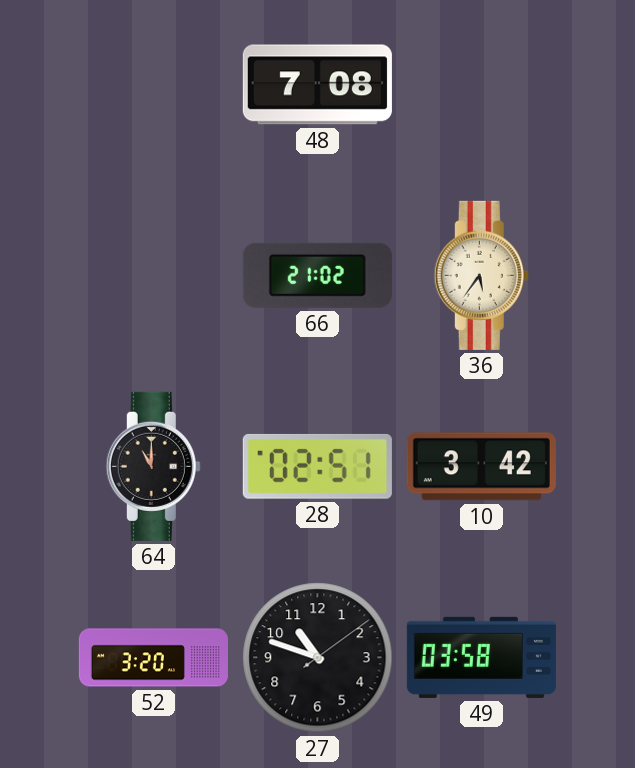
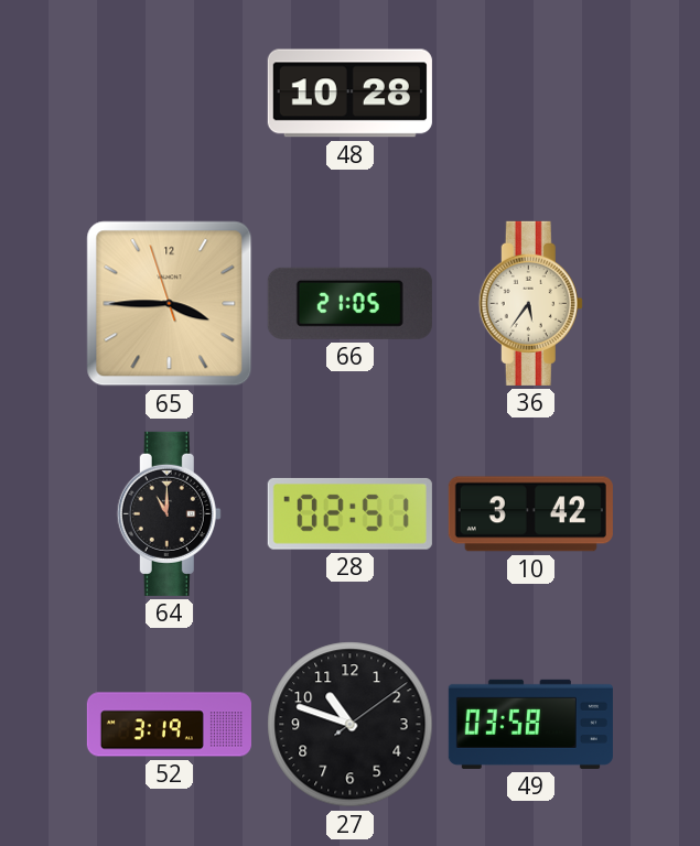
48: 7:08 -> 10:28 (349, 94)
65: none -> 3:44 (170, 304)
66: 21:02 -> 21:05 (349, 303)
52: 3:20 -> 3:19 (169, 725)
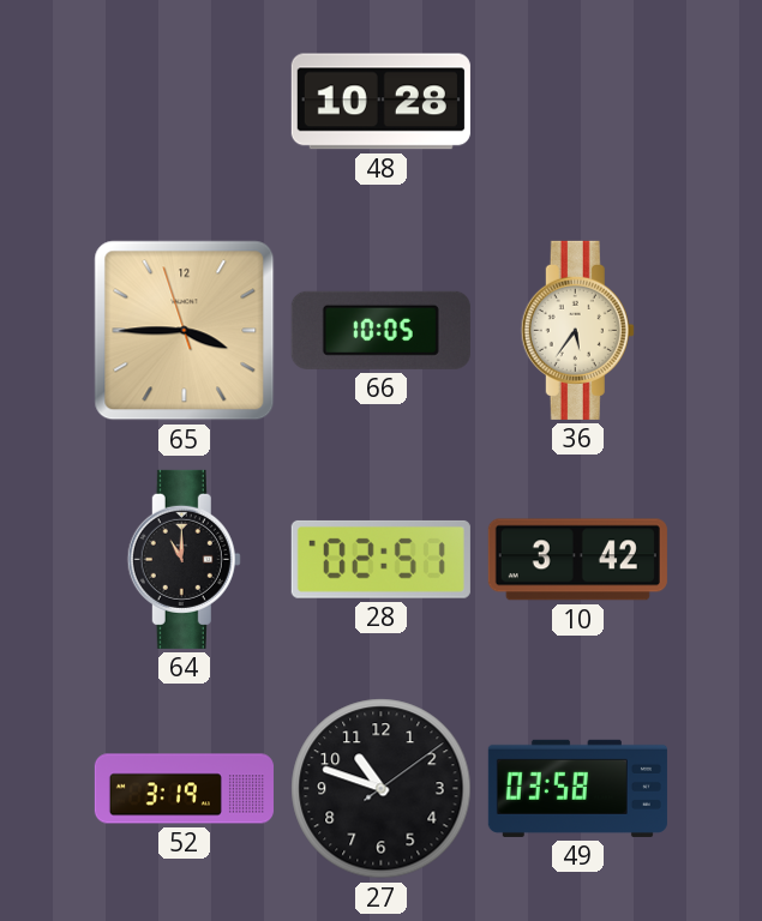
66: 21:05 -> 10:05 (380, 330)
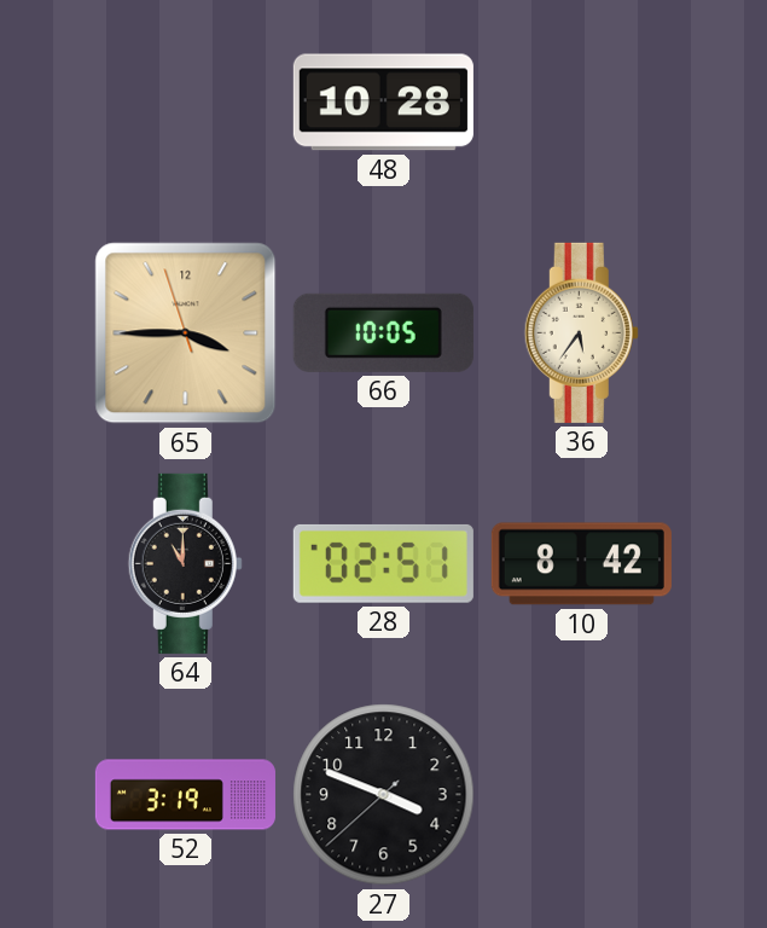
10: 3:42 -> 8:42 (581, 564)
27: 10:48 -> 3:48 (384, 795)
49: 03:58 -> none (577, 788)
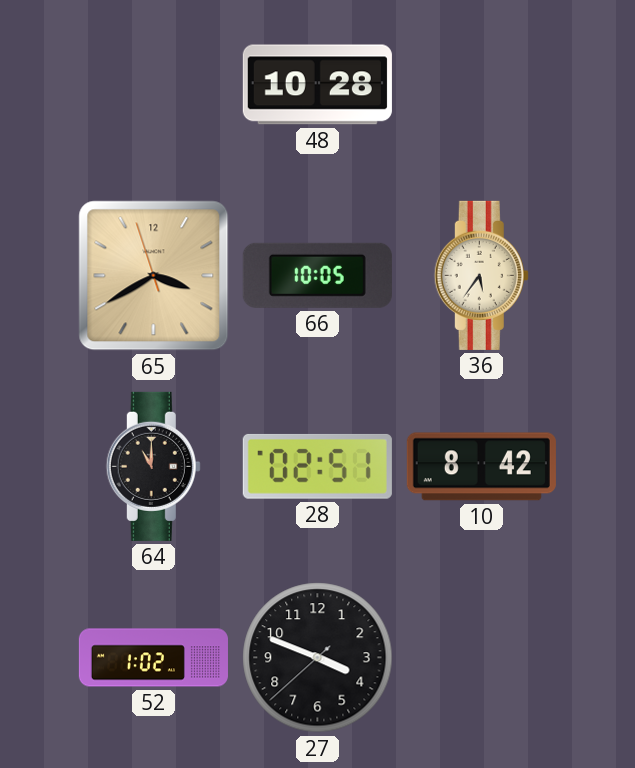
65: 3:44 -> 3:39 (154, 276)
52: 3:19 -> 1:02 (153, 658)
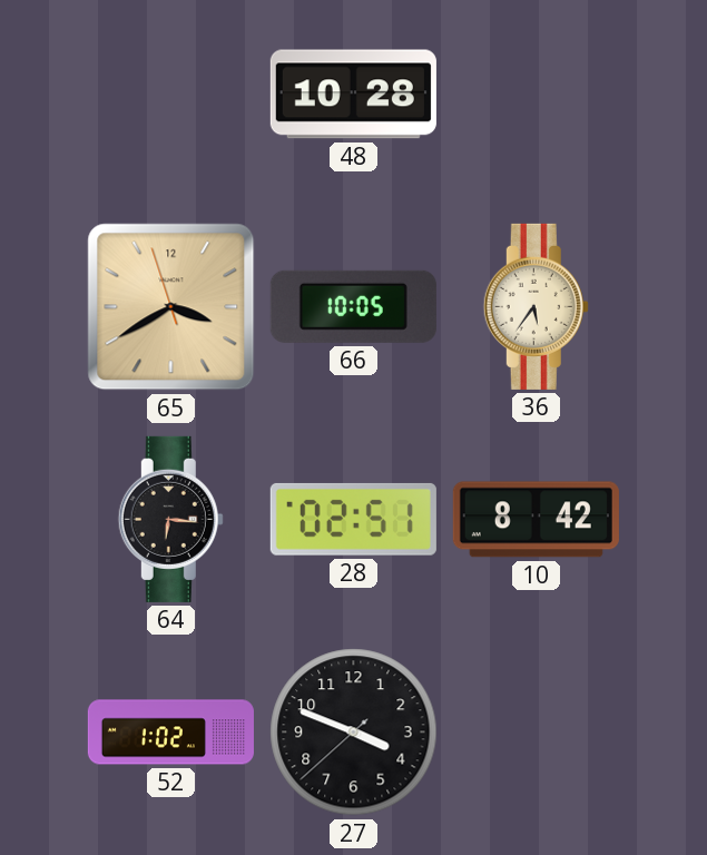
64: 11:00 -> 6:16 (170, 519)
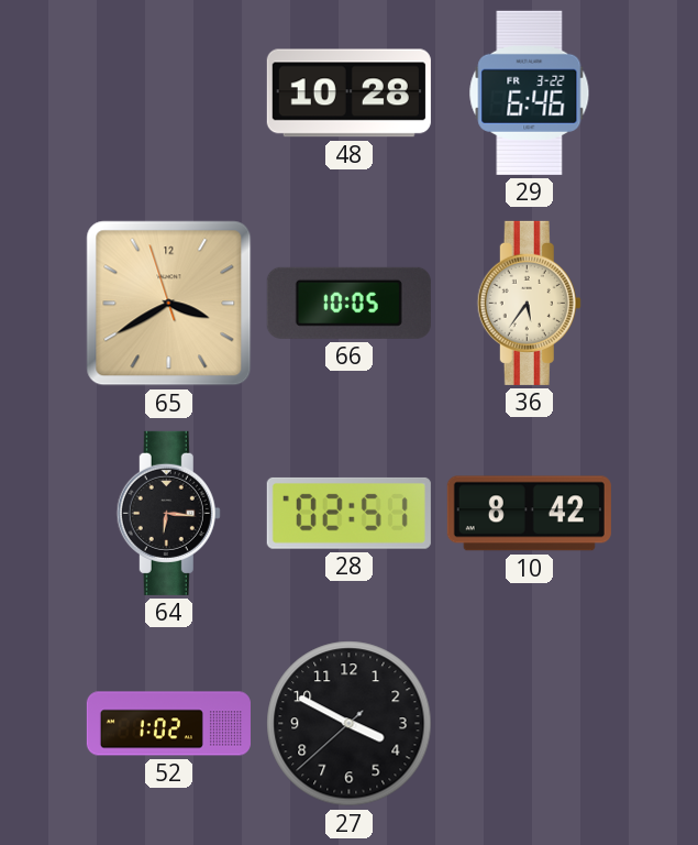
29: none -> 6:46 (530, 92)
27: 3:48 -> 3:49 (350, 724)
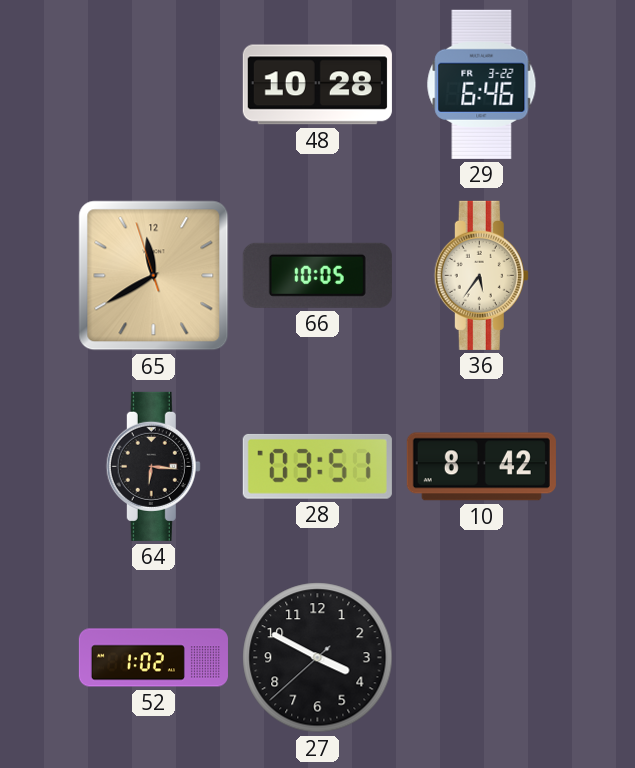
65: 3:39 -> 11:39 (154, 276)
28: 02:51 -> 03:51 (317, 466)
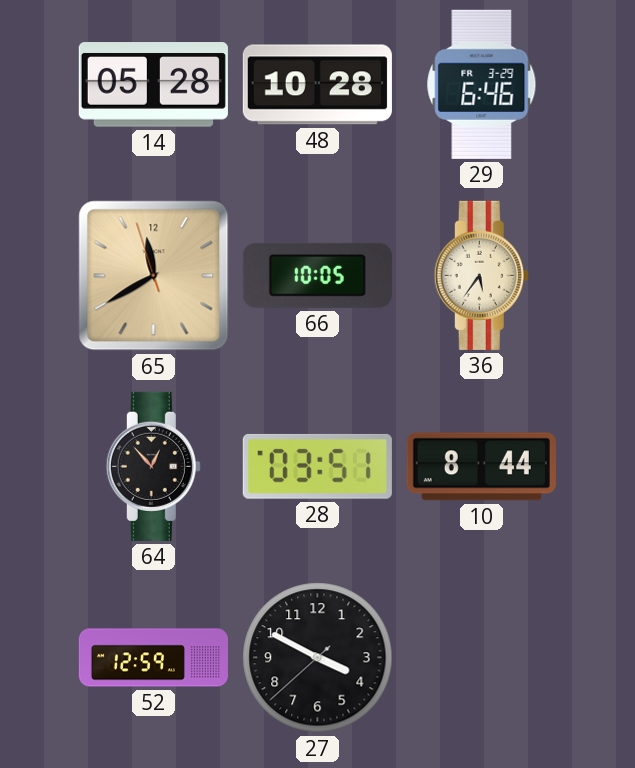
14: none -> 05:28 (153, 85)
29 date: FR 3-22 -> FR 3-29 (482, 84)
64: 6:16 -> 12:53 (153, 466)
10: 8:42 -> 8:44 (481, 467)
52: 1:02 -> 12:59 (153, 658)
